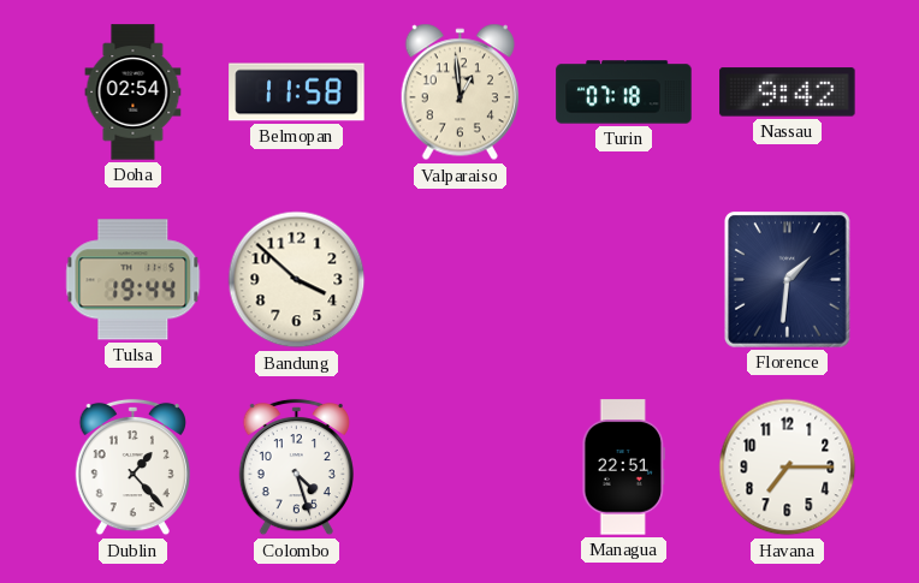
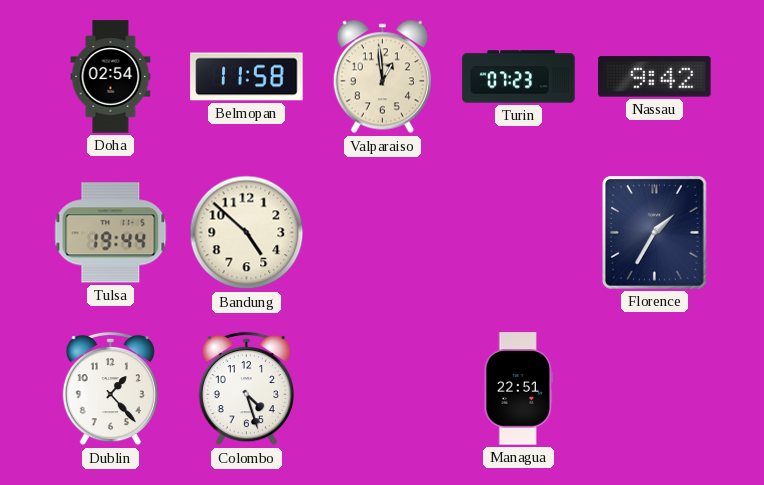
Turin: 07:18 -> 07:23 (519, 77)
Bandung: 3:52 -> 4:52 (247, 233)
Florence: 1:31 -> 1:35 (655, 233)
Havana: 7:15 -> none (788, 468)
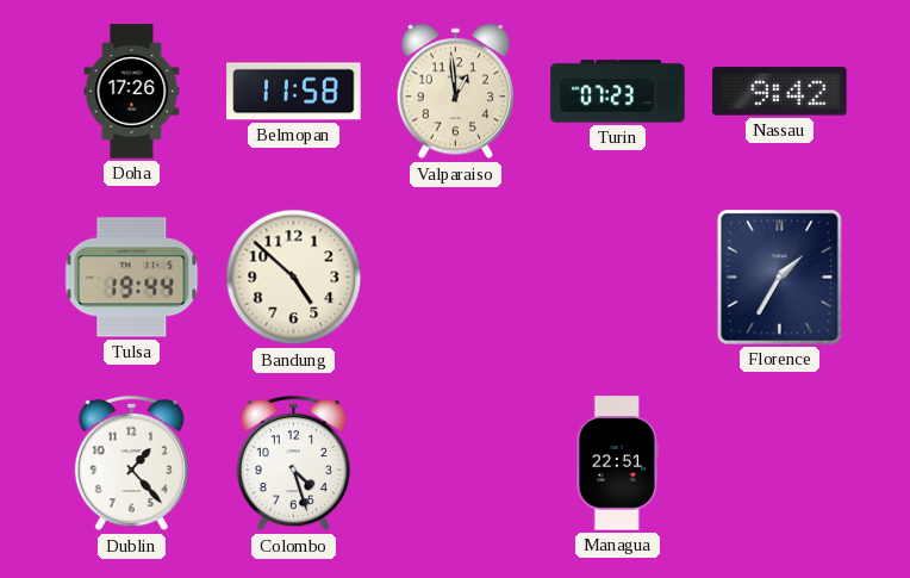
Doha: 02:54 -> 17:26 (132, 92)
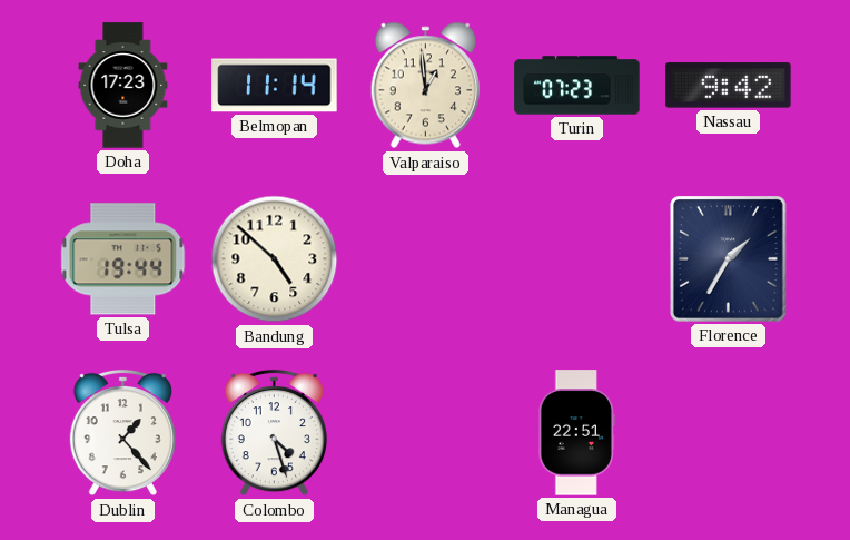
Doha: 17:26 -> 17:23 (123, 86)
Belmopan: 11:58 -> 11:14 (275, 86)
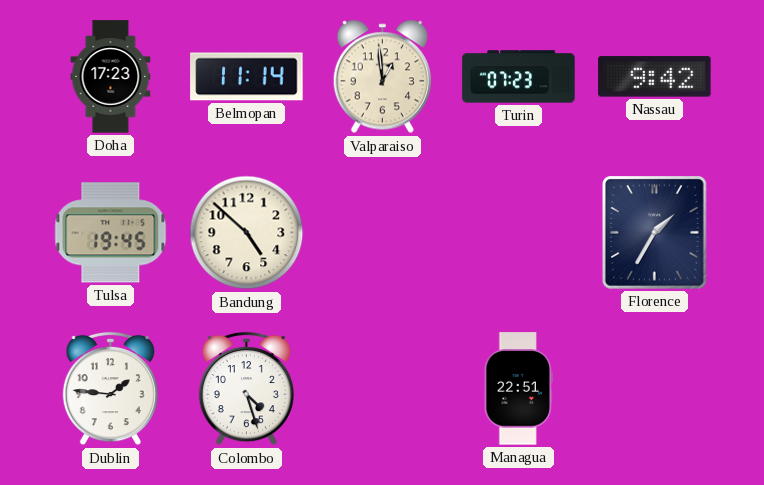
Tulsa: 19:44 -> 19:45 (111, 233)
Dublin: 1:23 -> 1:46 (110, 389)
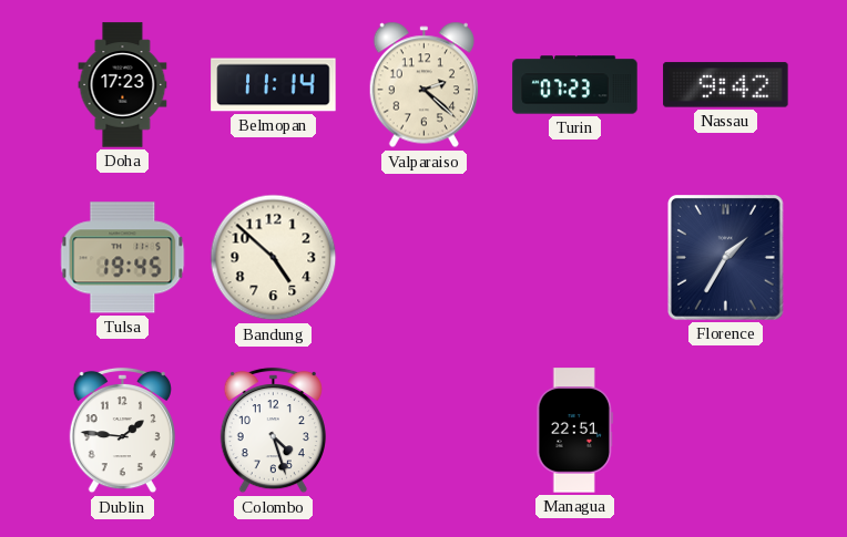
Valparaiso: 12:59 -> 2:22 (423, 85)
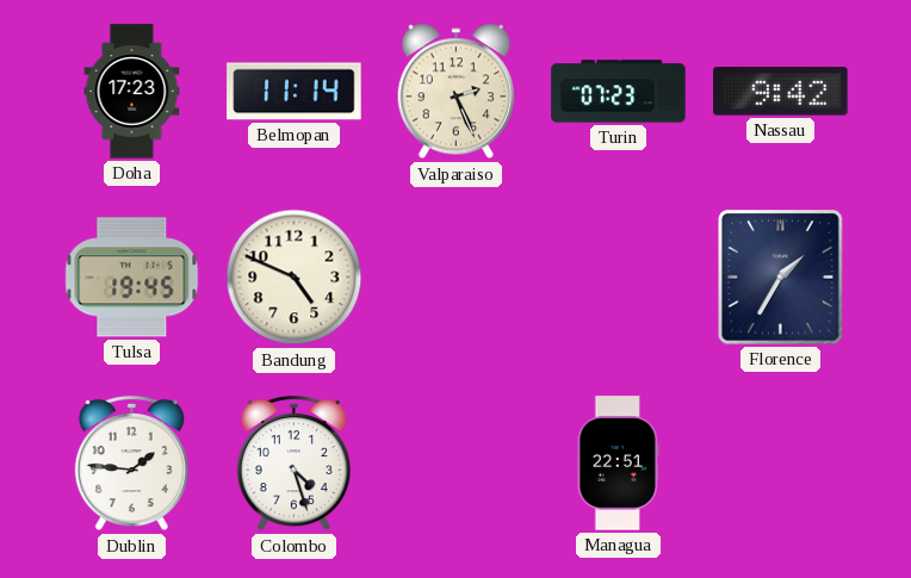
Valparaiso: 2:22 -> 2:26 (456, 92)
Bandung: 4:52 -> 4:49 (295, 278)
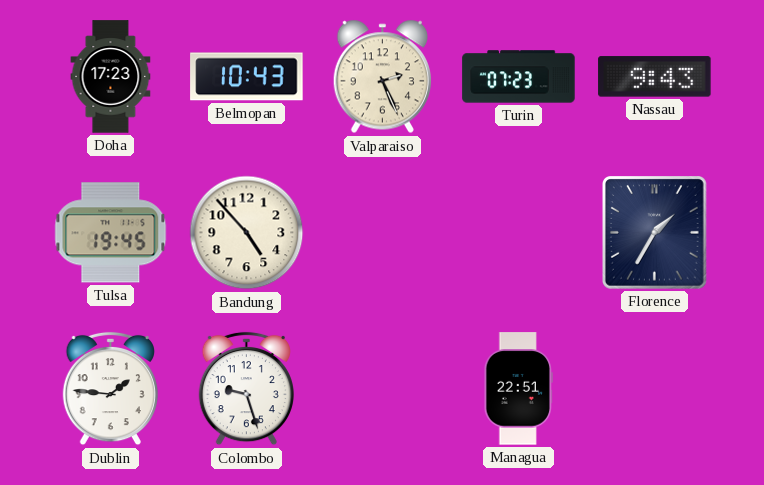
Belmopan: 11:14 -> 10:43 (247, 77)
Nassau: 9:42 -> 9:43 (655, 77)
Bandung: 4:49 -> 4:53 (247, 233)
Colombo: 4:27 -> 9:27 (246, 389)
